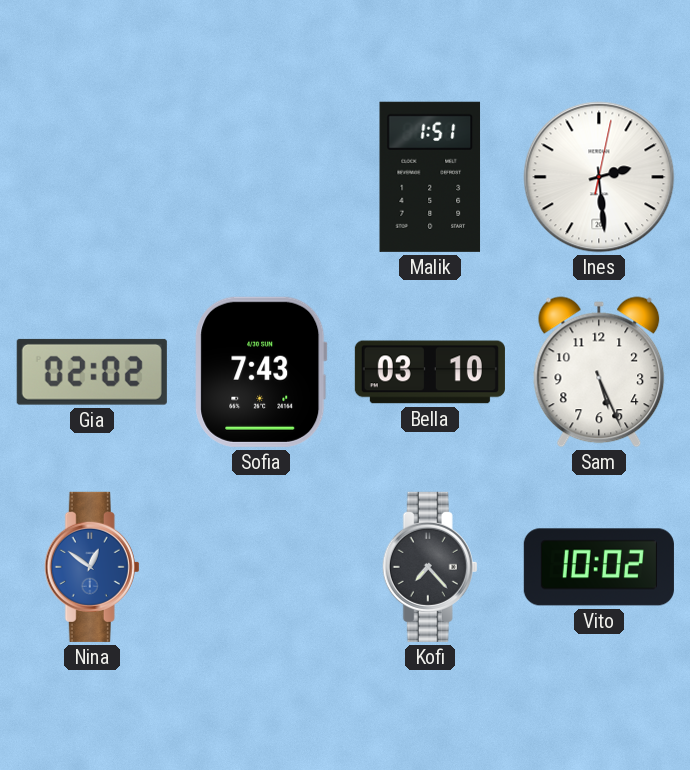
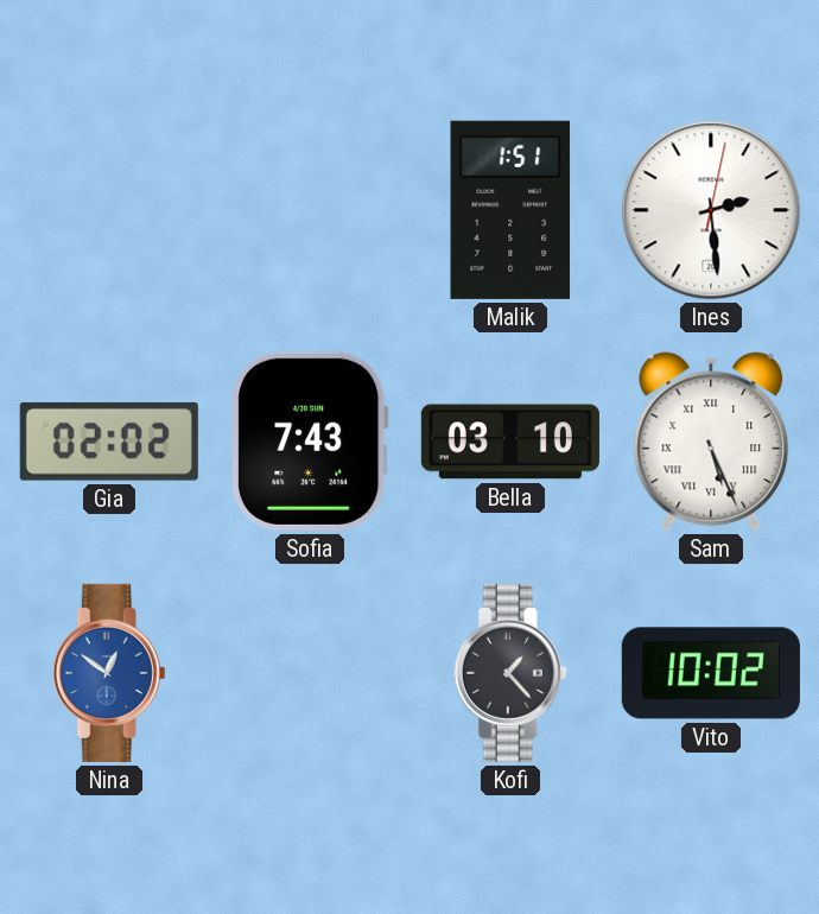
Sam numerals: Arabic -> Roman (711, 442)
Kofi: 7:23 -> 1:23 (510, 673)
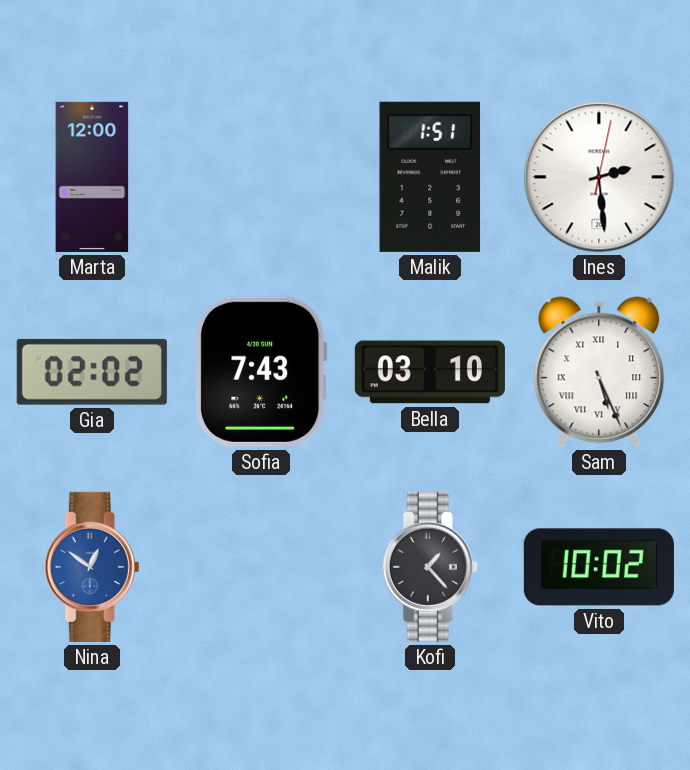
Marta: none -> 12:00 (92, 177)
